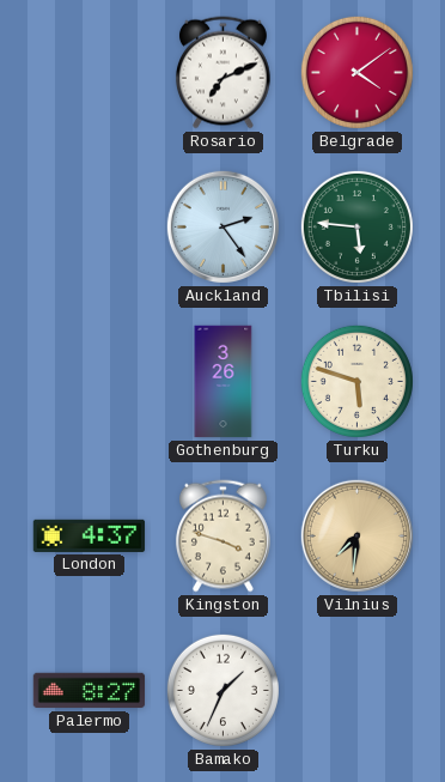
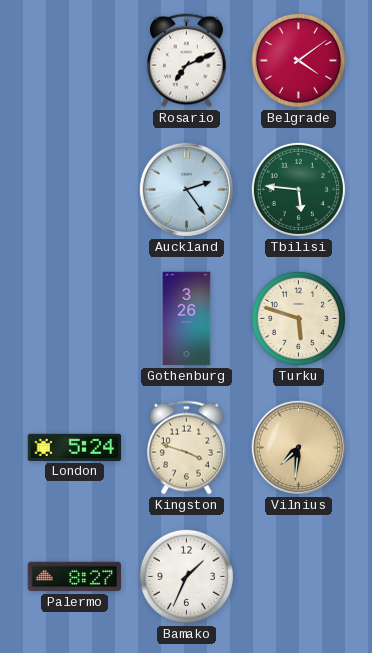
London: 4:37 -> 5:24 (75, 447)
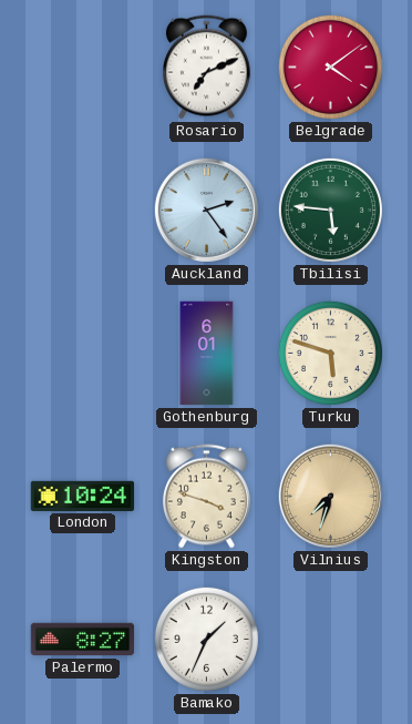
Gothenburg: 3:26 -> 6:01 (207, 354)
London: 5:24 -> 10:24 (83, 496)
Vilnius: 7:31 -> 7:33 (330, 496)
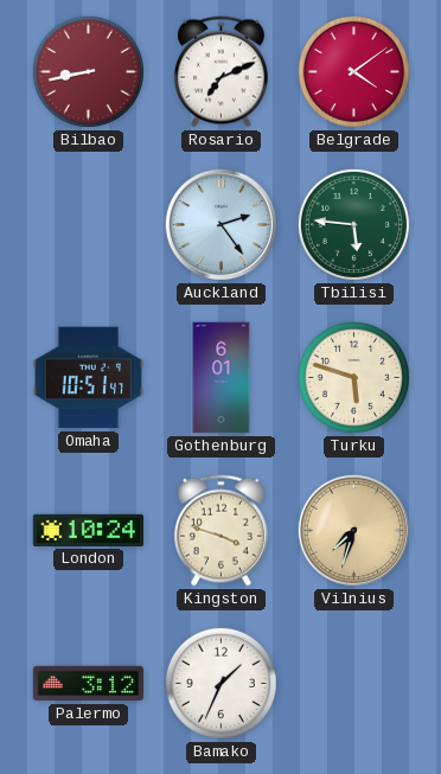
Bilbao: none -> 8:43 (88, 71)
Omaha: none -> 10:51 (89, 378)
Palermo: 8:27 -> 3:12 (89, 684)
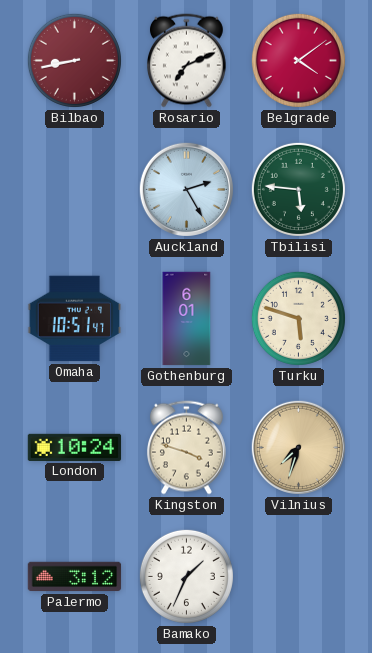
Auckland: 2:24 -> 2:25 (186, 189)
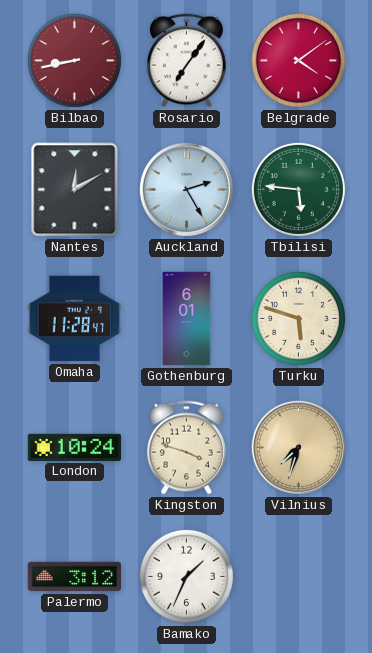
Rosario: 7:11 -> 7:06 (186, 61)
Nantes: none -> 12:10 (75, 190)
Omaha: 10:51 -> 11:28 (75, 319)
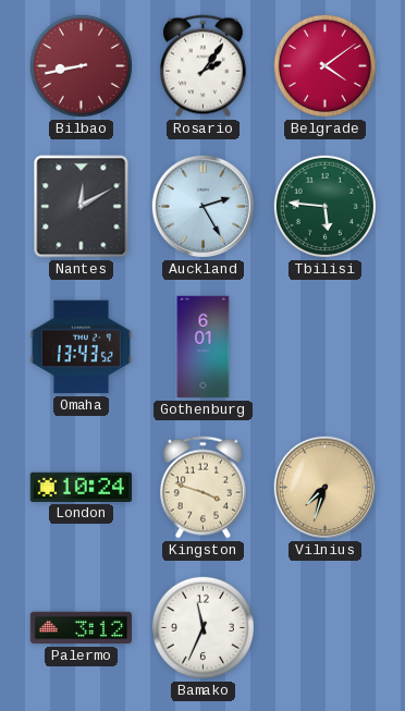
Rosario: 7:06 -> 2:06 (202, 66)
Omaha: 11:28 -> 13:43 (82, 347)
Turku: 5:48 -> none (298, 318)
Bamako: 1:34 -> 11:34 (202, 627)
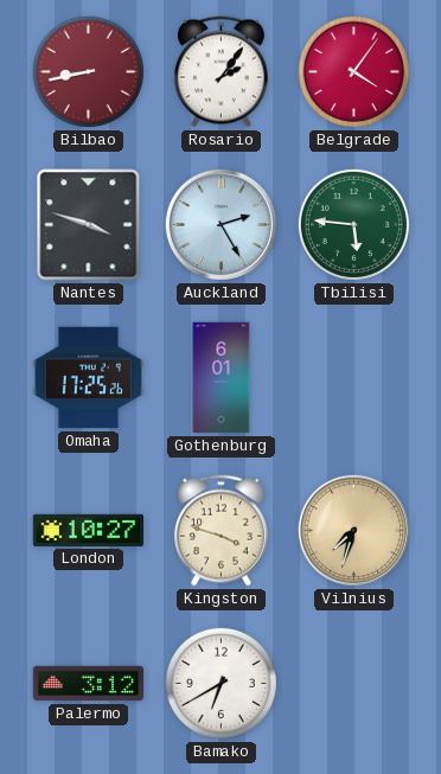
Belgrade: 4:09 -> 4:06 (353, 71)
Nantes: 12:10 -> 3:48 (89, 225)
Omaha: 13:43 -> 17:25 (89, 378)
London: 10:24 -> 10:27 (89, 530)
Bamako: 11:34 -> 6:40 (220, 683)
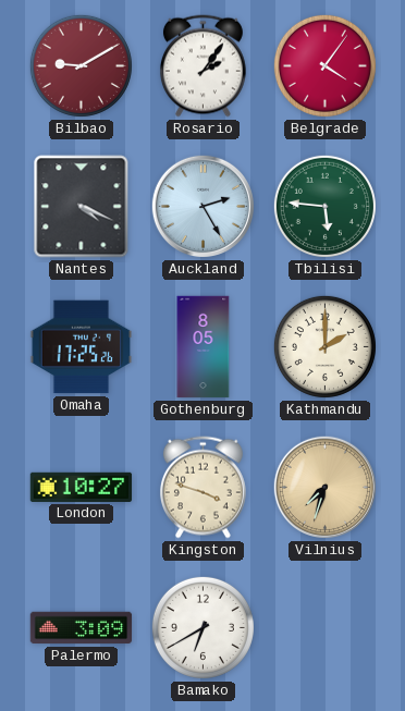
Bilbao: 8:43 -> 9:10 (81, 65)
Nantes: 3:48 -> 4:19 (82, 207)
Gothenburg: 6:01 -> 8:05 (204, 347)
Kathmandu: none -> 2:00 (324, 346)
Palermo: 3:12 -> 3:09 (82, 628)
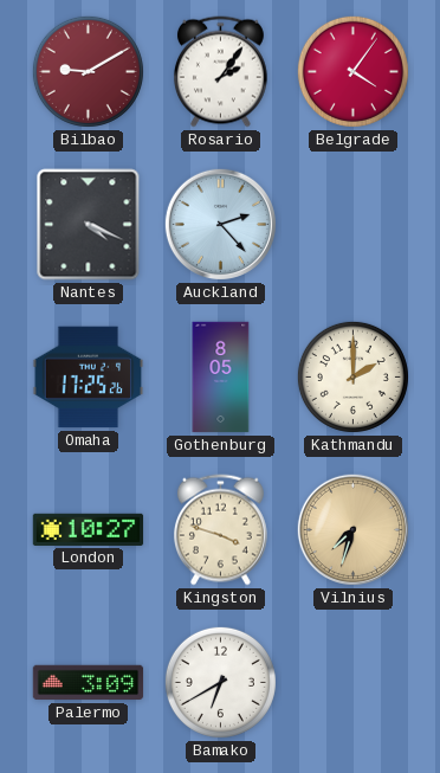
Auckland: 2:25 -> 2:23 (220, 224)
Tbilisi: 5:46 -> none (324, 206)
